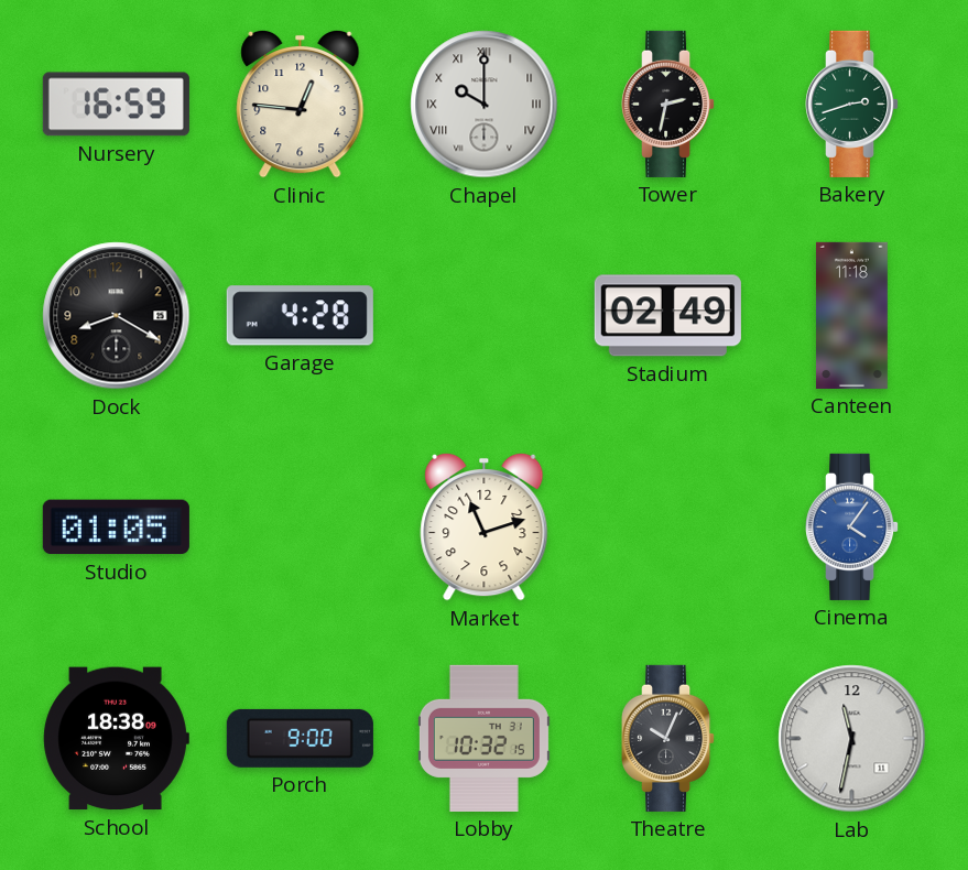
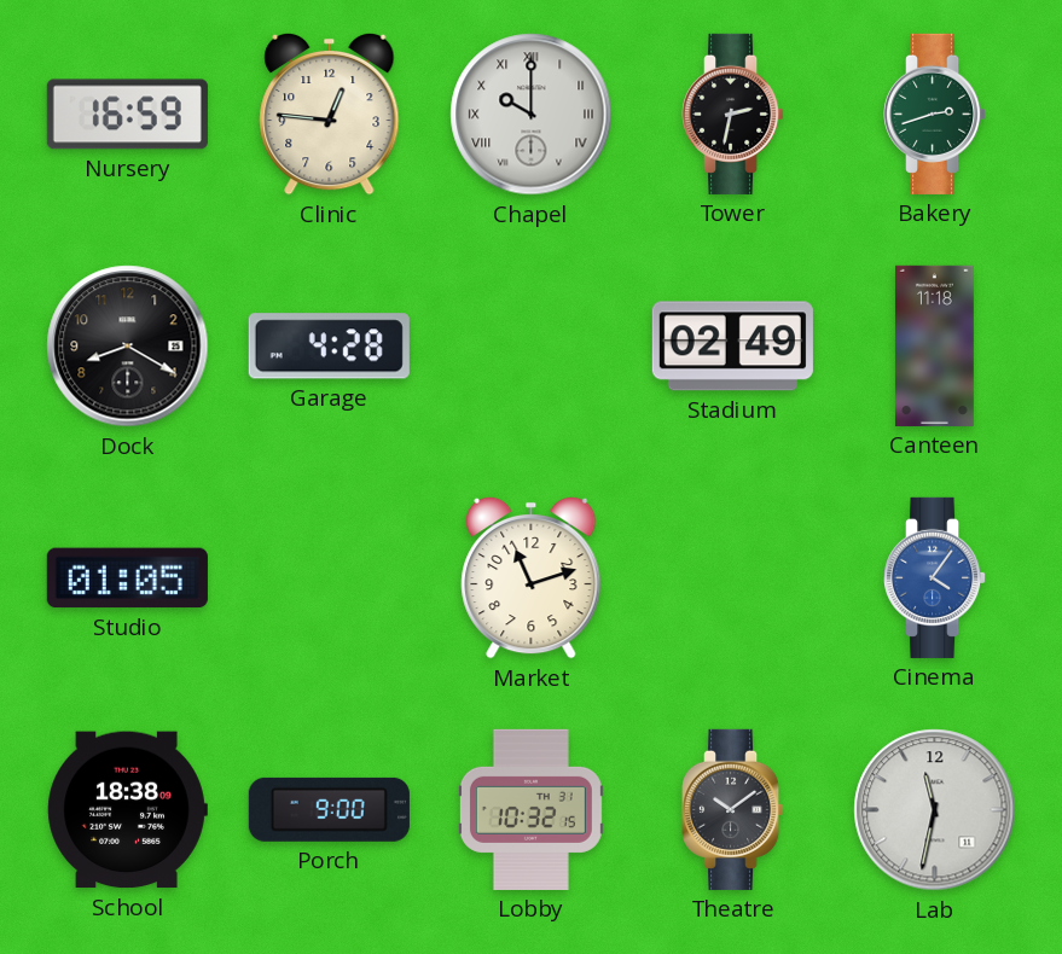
Theatre: 10:04 -> 10:09 (735, 809)
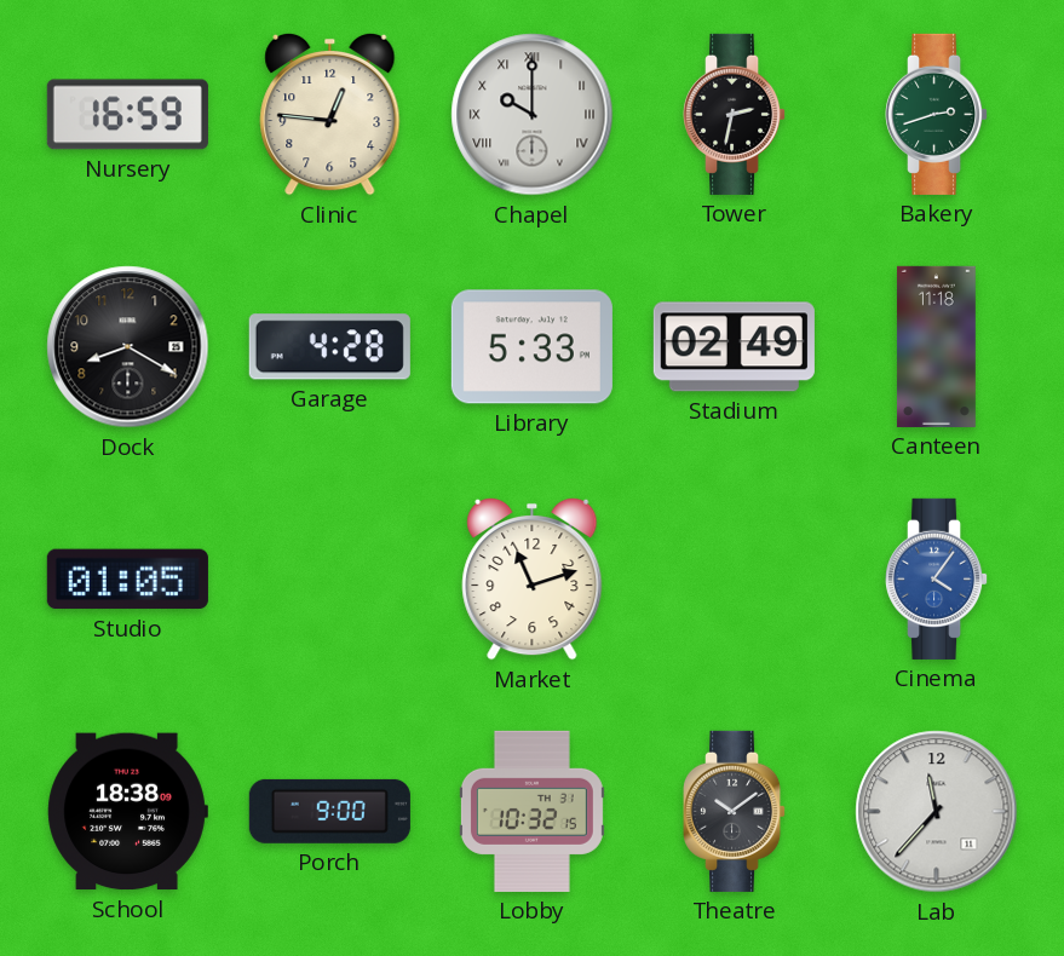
Library: none -> 5:33 (531, 347)
Lab: 11:32 -> 11:37 (937, 812)
